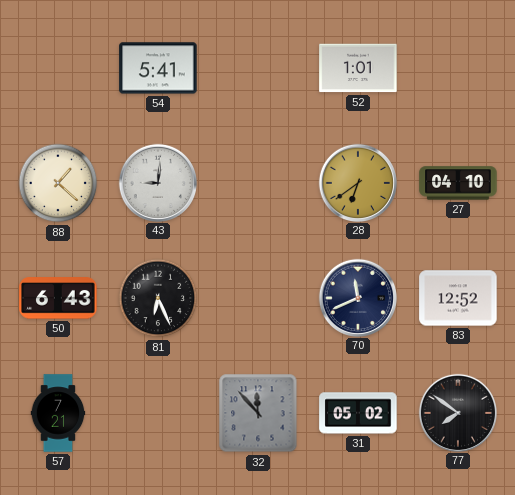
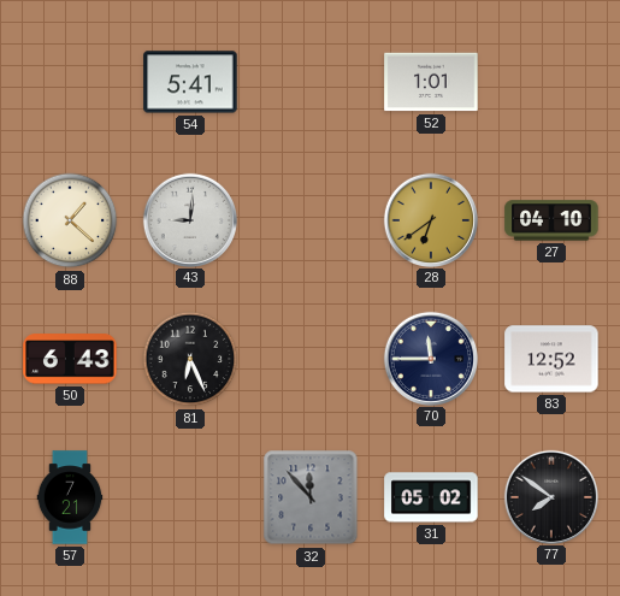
70: 11:41 -> 11:45 (430, 358)
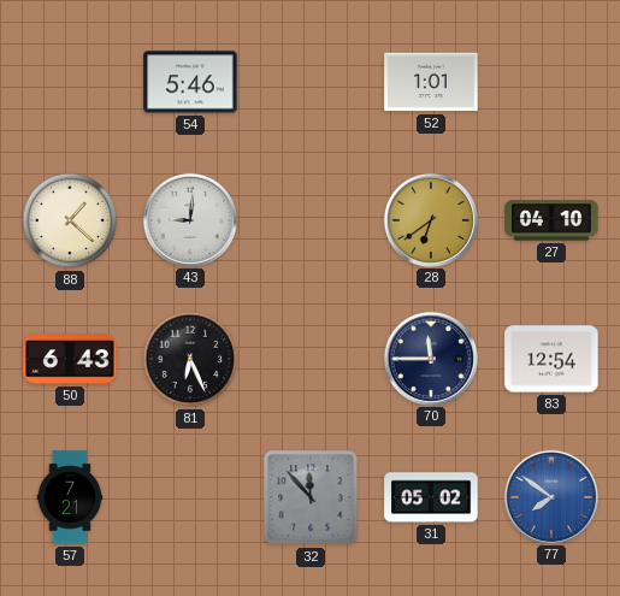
54: 5:41 -> 5:46 (190, 82)
83: 12:52 -> 12:54 (551, 359)
77 dial: black -> blue (550, 496)
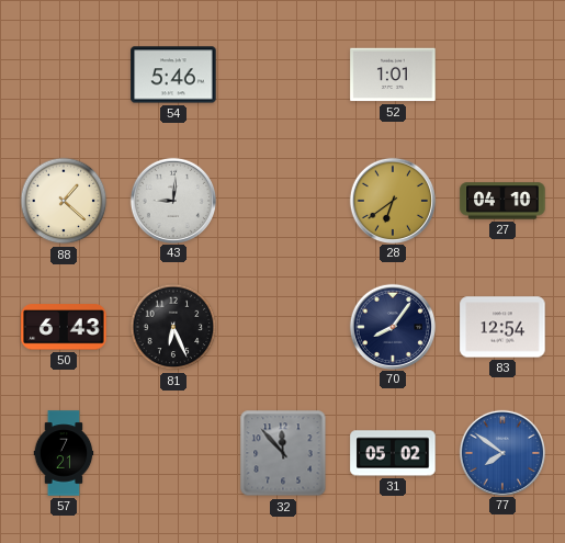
70: 11:45 -> 8:06 (392, 326)
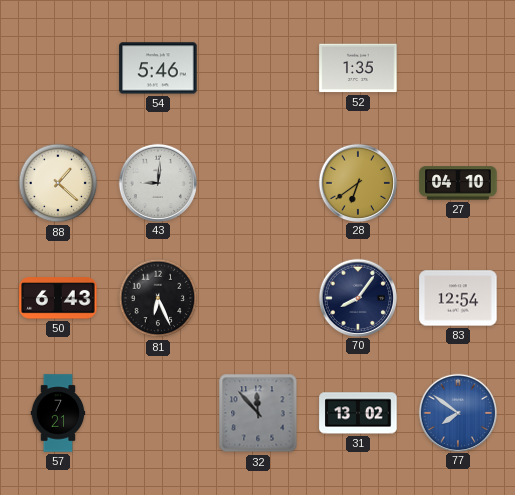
52: 1:01 -> 1:35 (358, 68)
31: 05:02 -> 13:02 (358, 413)
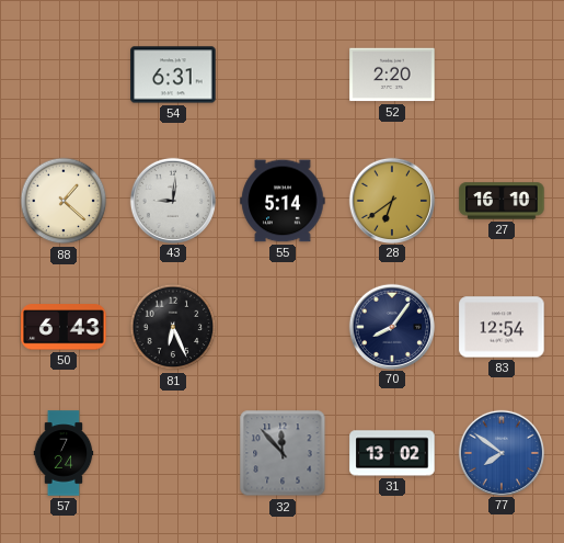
54: 5:46 -> 6:31 (173, 75)
52: 1:35 -> 2:20 (392, 75)
55: none -> 5:14 (283, 201)
27: 04:10 -> 16:10 (502, 201)
57: 7:21 -> 7:24 (64, 453)
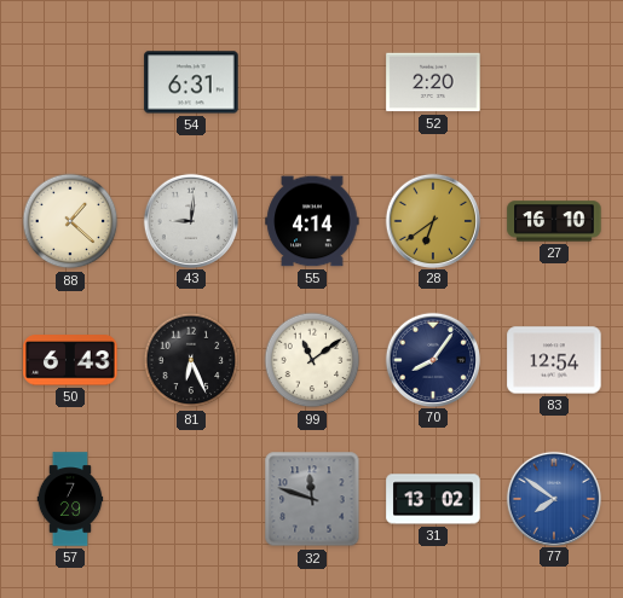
55: 5:14 -> 4:14 (312, 221)
99: none -> 11:09 (312, 360)
57: 7:24 -> 7:29 (70, 499)
32: 11:53 -> 11:48 (312, 499)
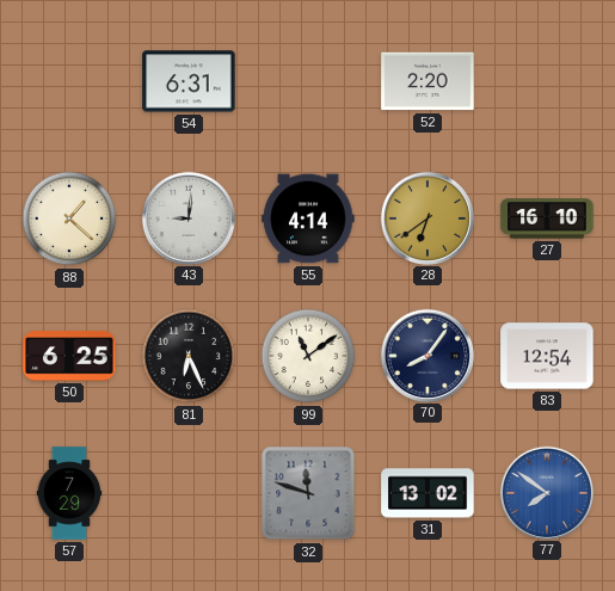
50: 6:43 -> 6:25 (69, 356)
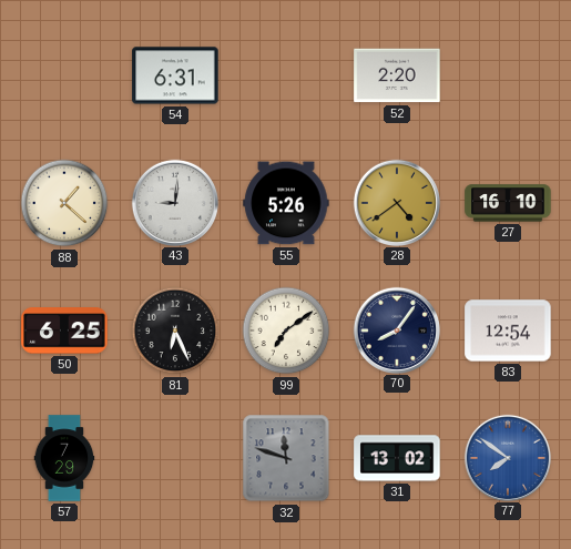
55: 4:14 -> 5:26 (286, 203)
28: 6:39 -> 4:39 (396, 202)
99: 11:09 -> 7:09 (286, 331)
